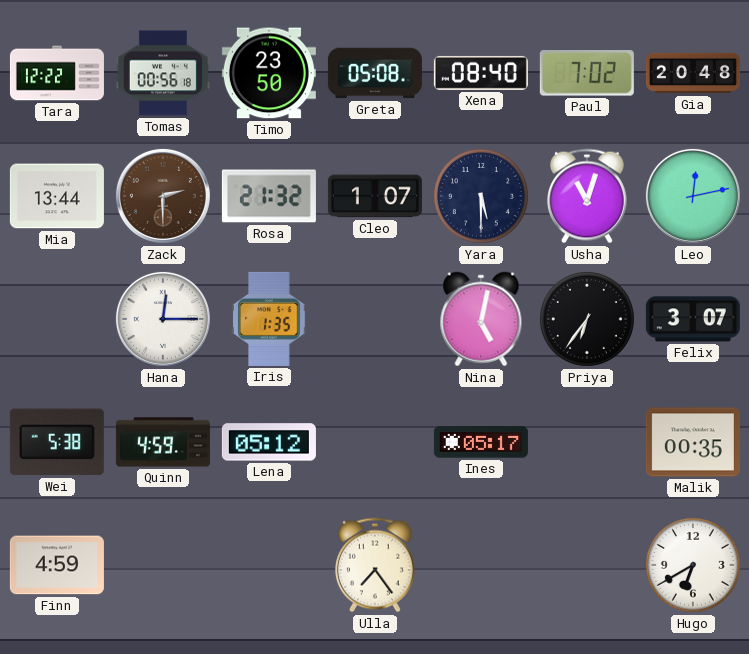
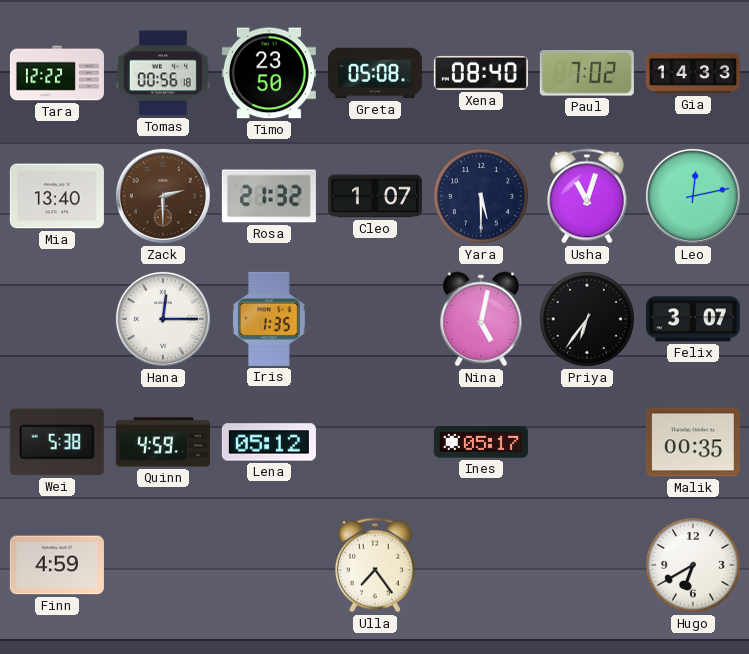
Gia: 20:48 -> 14:33 (693, 73)
Mia: 13:44 -> 13:40 (57, 196)
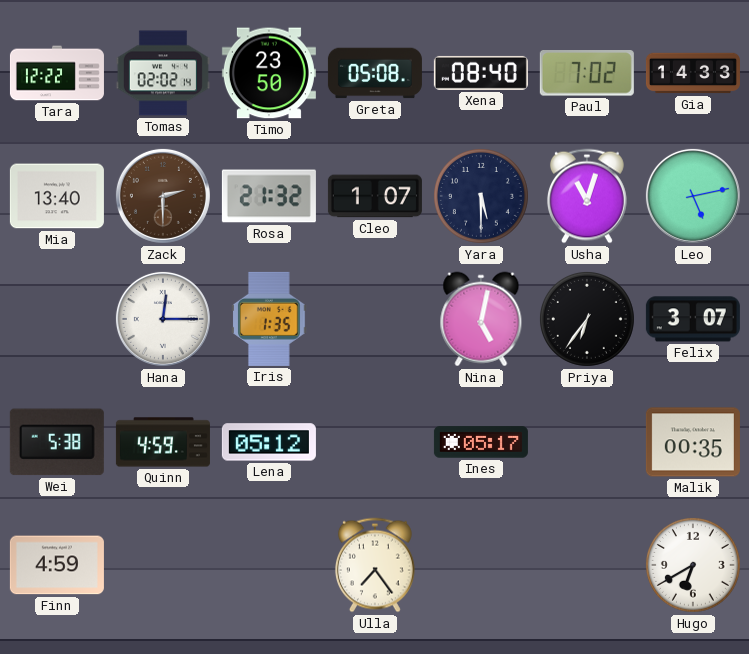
Tomas: 00:56 -> 02:02 (163, 73)
Leo: 12:13 -> 5:13 (693, 196)
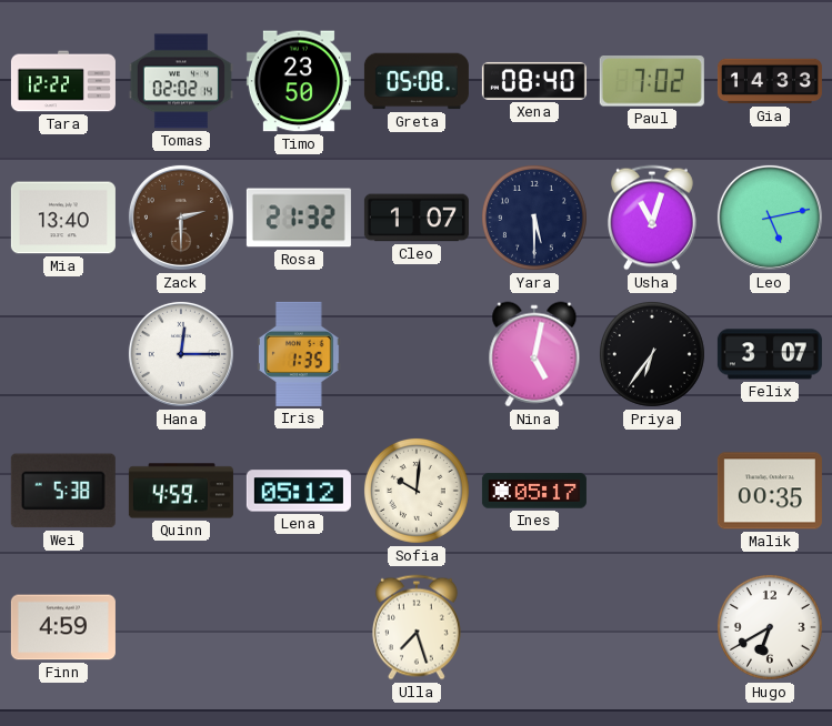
Sofia: none -> 10:01 (417, 491)
Ulla: 7:24 -> 7:27 (417, 627)
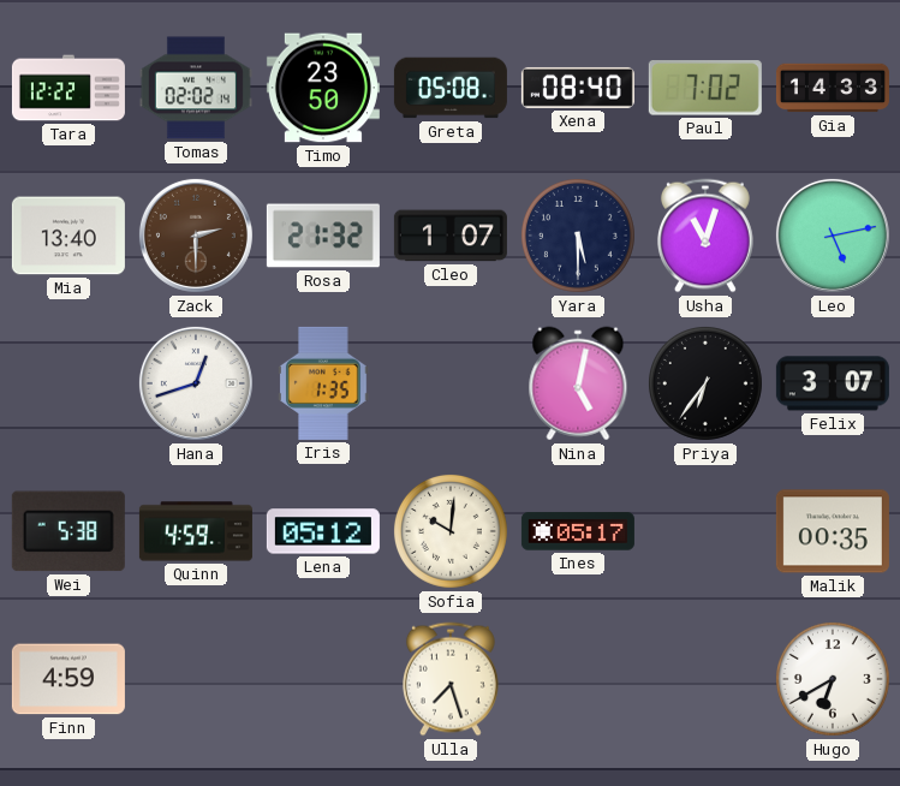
Hana: 12:15 -> 12:42 (196, 383)
